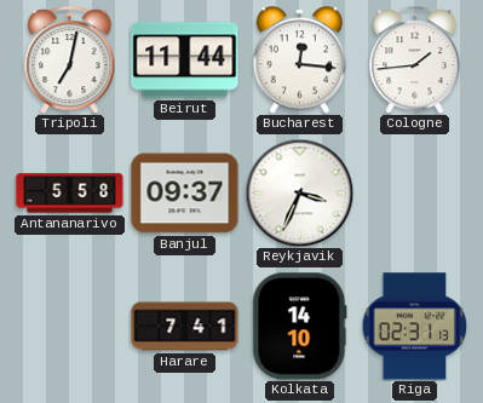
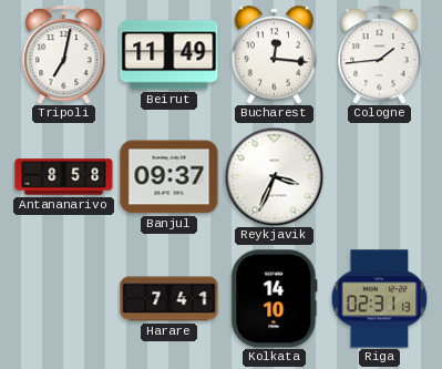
Beirut: 11:44 -> 11:49 (169, 55)
Antananarivo: 5:58 -> 8:58 (64, 177)
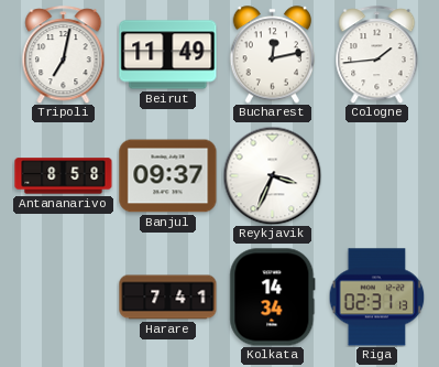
Bucharest: 12:16 -> 12:13 (273, 55)
Kolkata: 14:10 -> 14:34 (273, 298)
